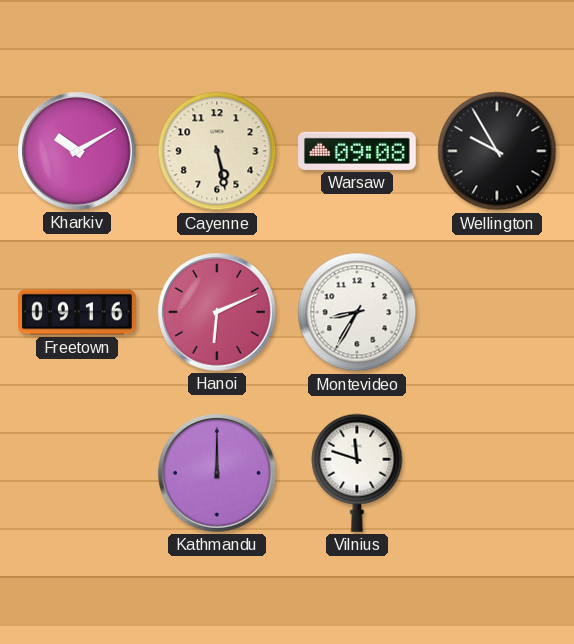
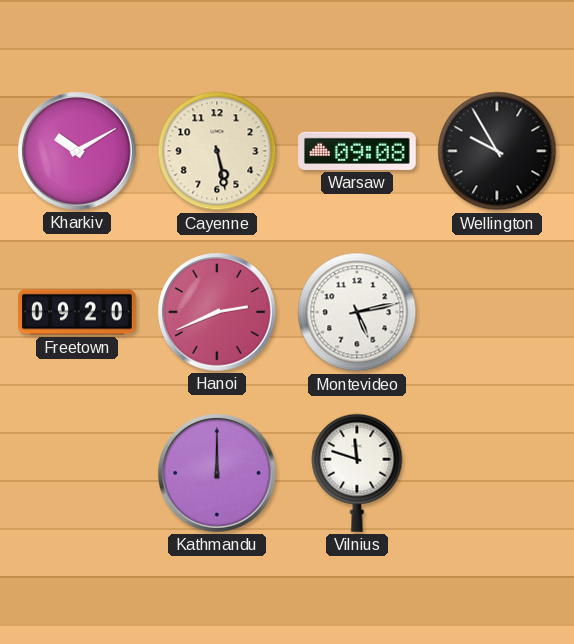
Freetown: 09:16 -> 09:20 (78, 312)
Hanoi: 6:11 -> 2:41 (218, 313)
Montevideo: 8:35 -> 5:13 (357, 312)
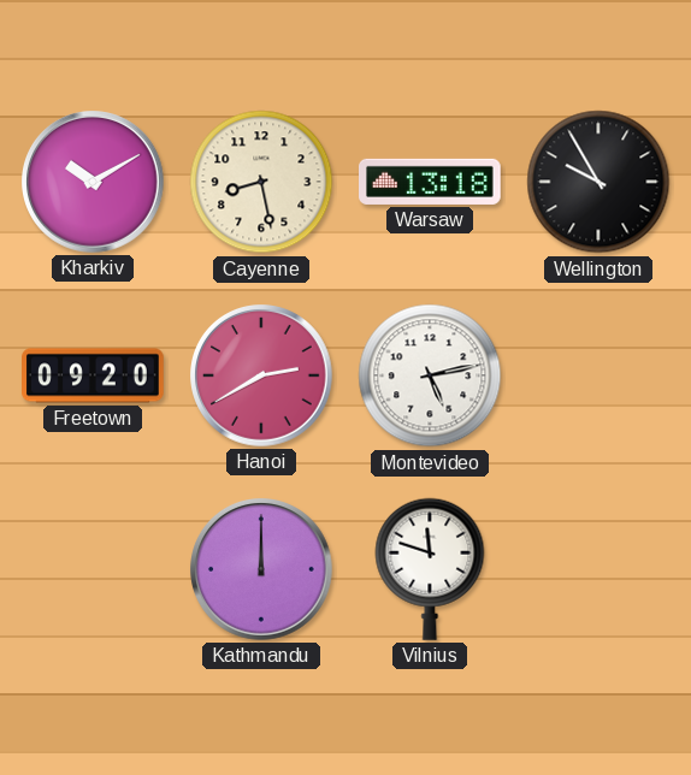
Cayenne: 5:28 -> 8:28 (261, 182)
Warsaw: 09:08 -> 13:18 (431, 182)
Hanoi: 2:41 -> 2:40 (262, 377)
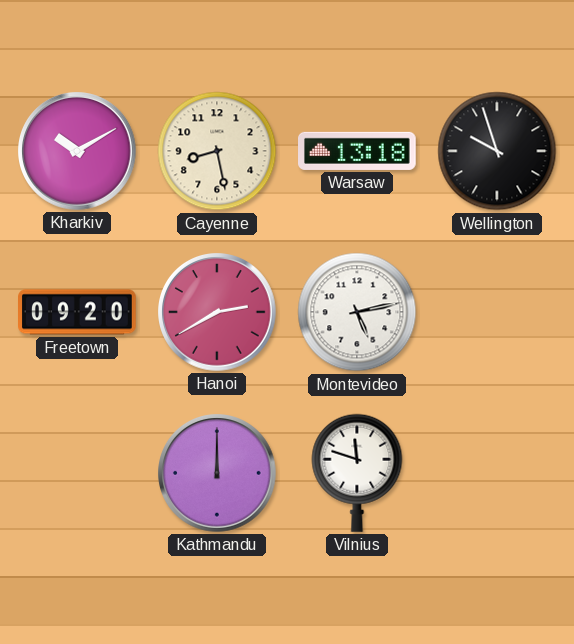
Wellington: 9:55 -> 9:57 (497, 151)
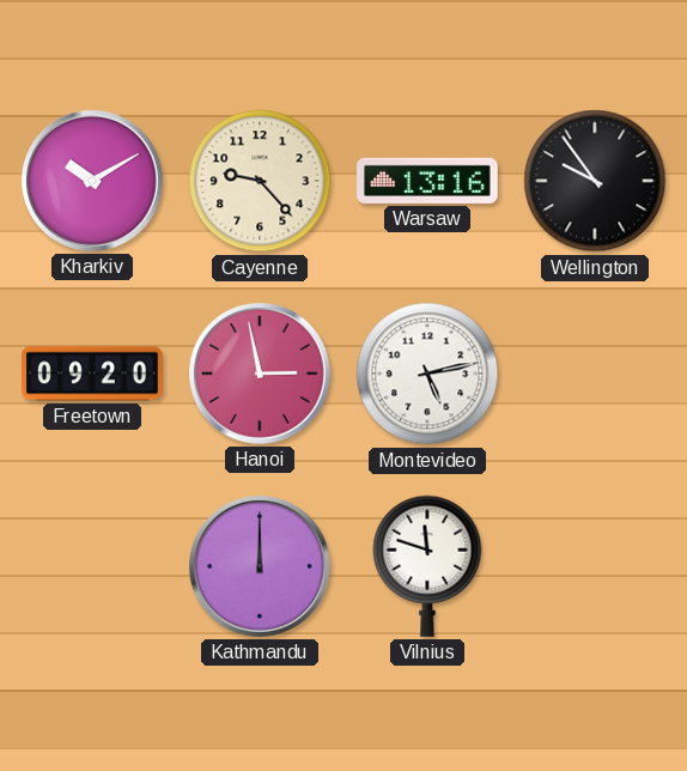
Cayenne: 8:28 -> 9:23 (260, 181)
Warsaw: 13:18 -> 13:16 (428, 181)
Wellington: 9:57 -> 9:54 (595, 181)
Hanoi: 2:40 -> 2:58 (261, 375)
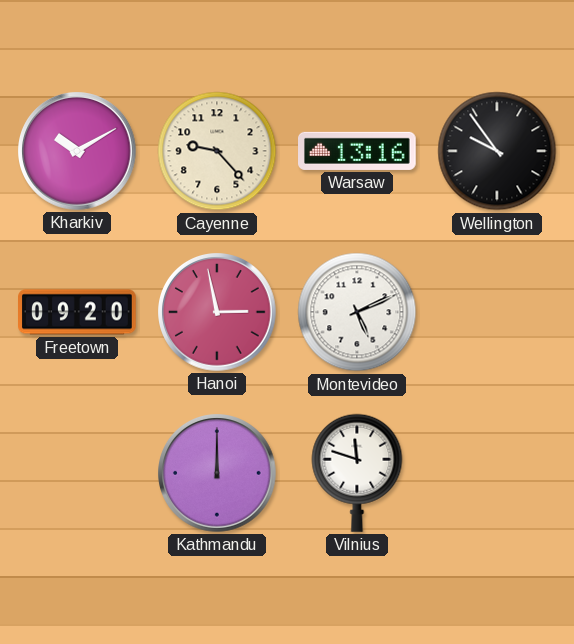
Montevideo: 5:13 -> 5:11 (357, 312)
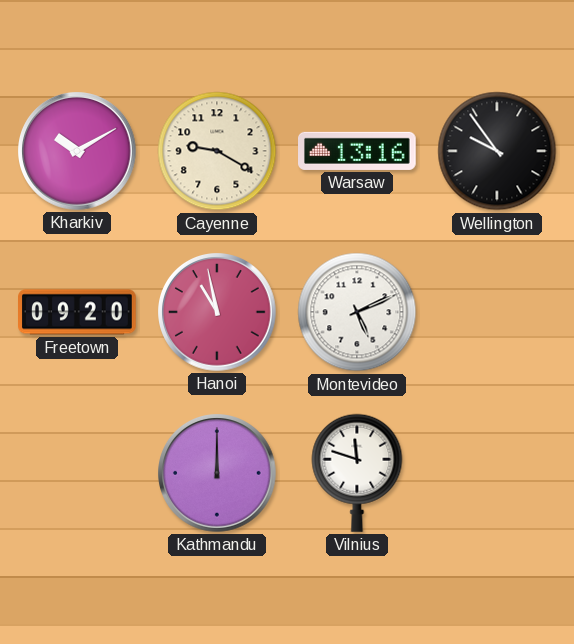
Cayenne: 9:23 -> 9:20 (217, 151)
Hanoi: 2:58 -> 10:58 (218, 313)
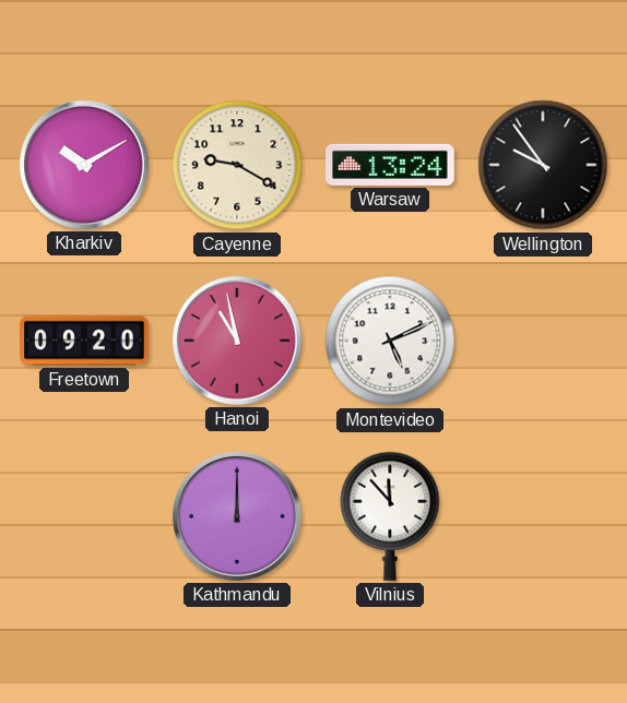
Warsaw: 13:16 -> 13:24 (391, 165)
Vilnius: 11:48 -> 11:53 (390, 516)
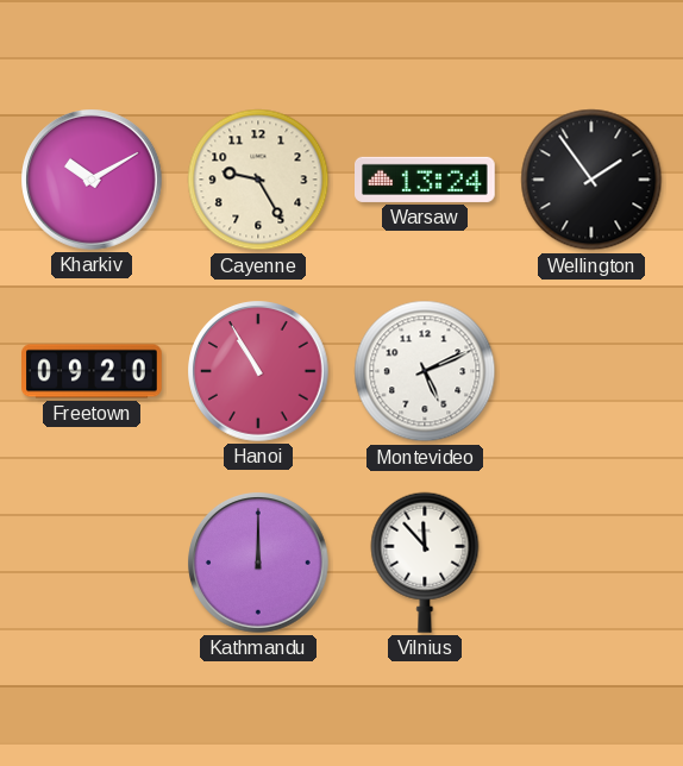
Cayenne: 9:20 -> 9:25 (258, 180)
Wellington: 9:54 -> 1:54 (591, 180)
Hanoi: 10:58 -> 10:55 (259, 372)
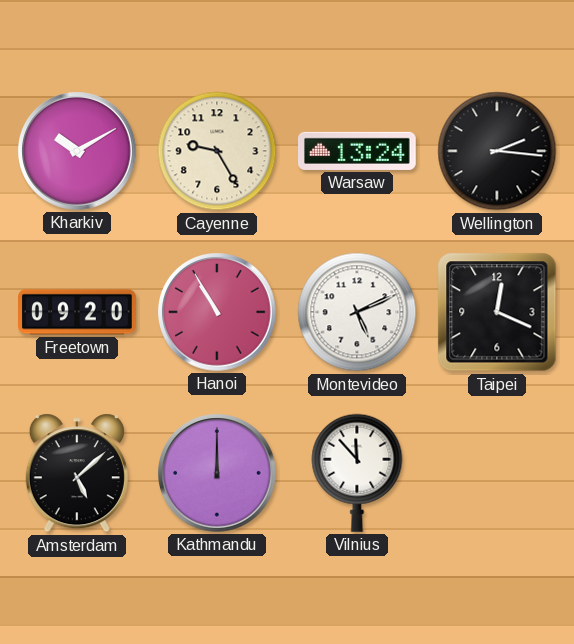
Wellington: 1:54 -> 2:16 (497, 151)
Taipei: none -> 12:19 (497, 312)
Amsterdam: none -> 5:08 (77, 473)
